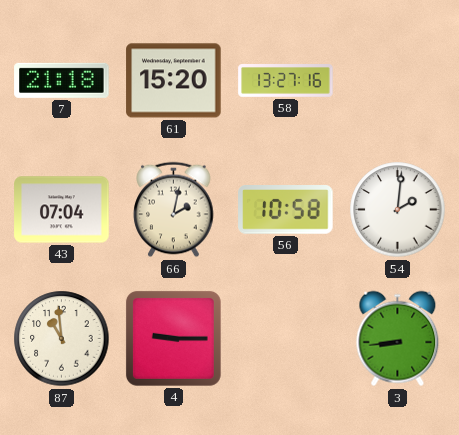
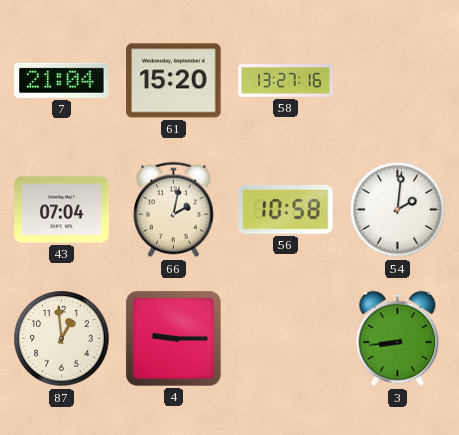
7: 21:18 -> 21:04 (62, 80)
87: 10:59 -> 12:59 (62, 339)
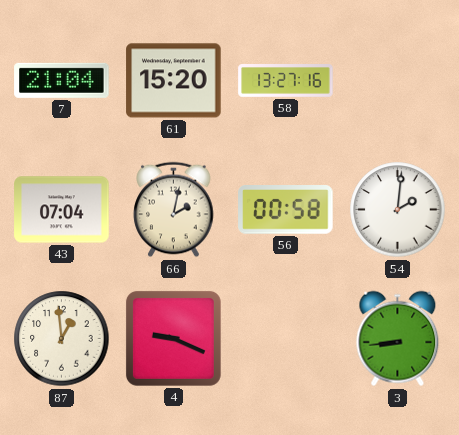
56: 10:58 -> 00:58 (286, 210)
4: 9:15 -> 9:19 (173, 338)
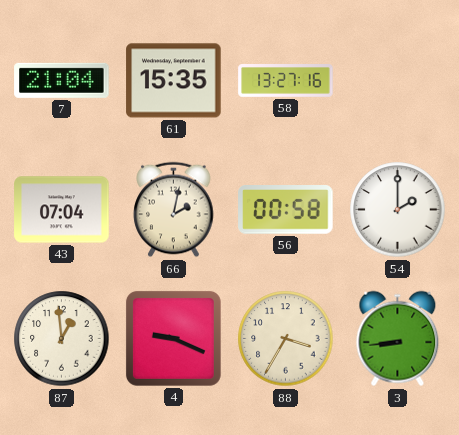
61: 15:20 -> 15:35 (174, 81)
54: 2:01 -> 2:00 (398, 210)
88: none -> 3:35 (286, 339)
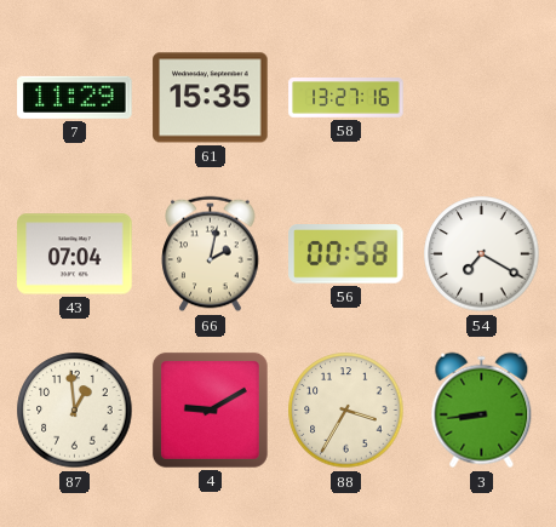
7: 21:04 -> 11:29 (75, 97)
54: 2:00 -> 7:20 (482, 254)
4: 9:19 -> 9:10 (210, 409)
